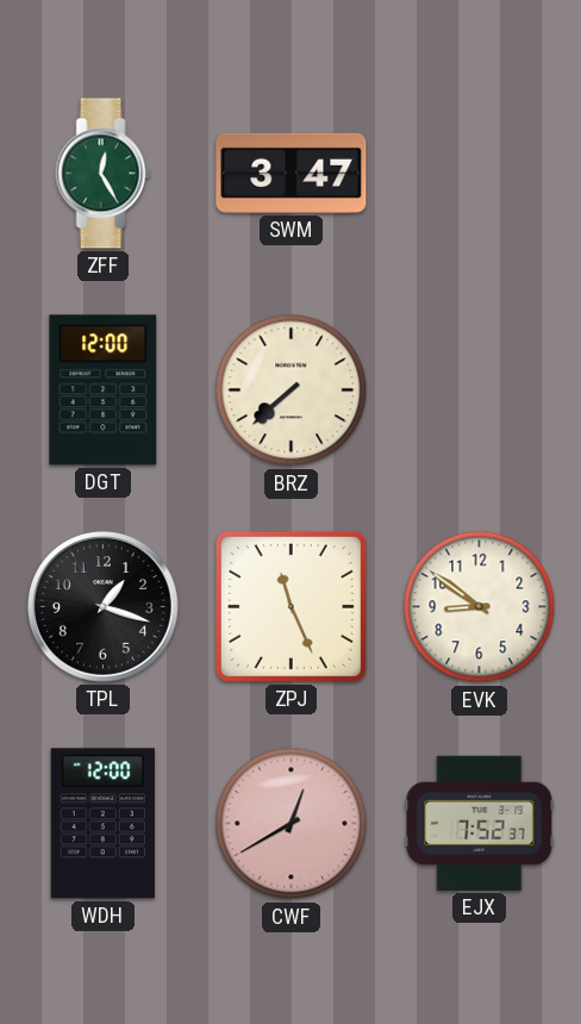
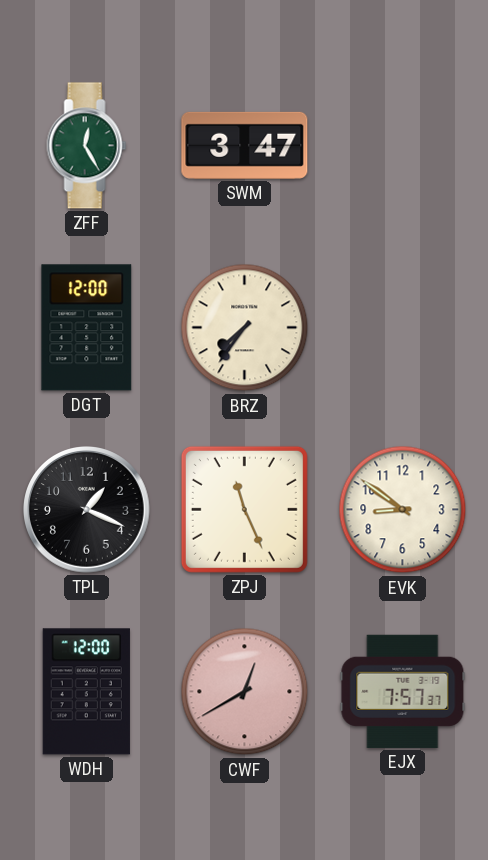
BRZ: 7:38 -> 7:36 (245, 328)
TPL: 1:18 -> 1:19 (87, 510)
EJX: 7:52 -> 7:57 (403, 691)
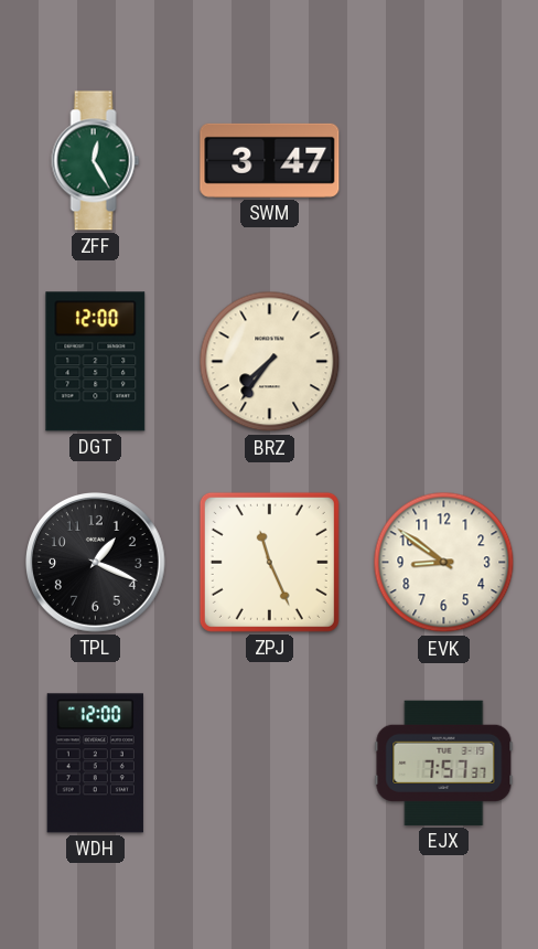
CWF: 12:40 -> none (245, 692)
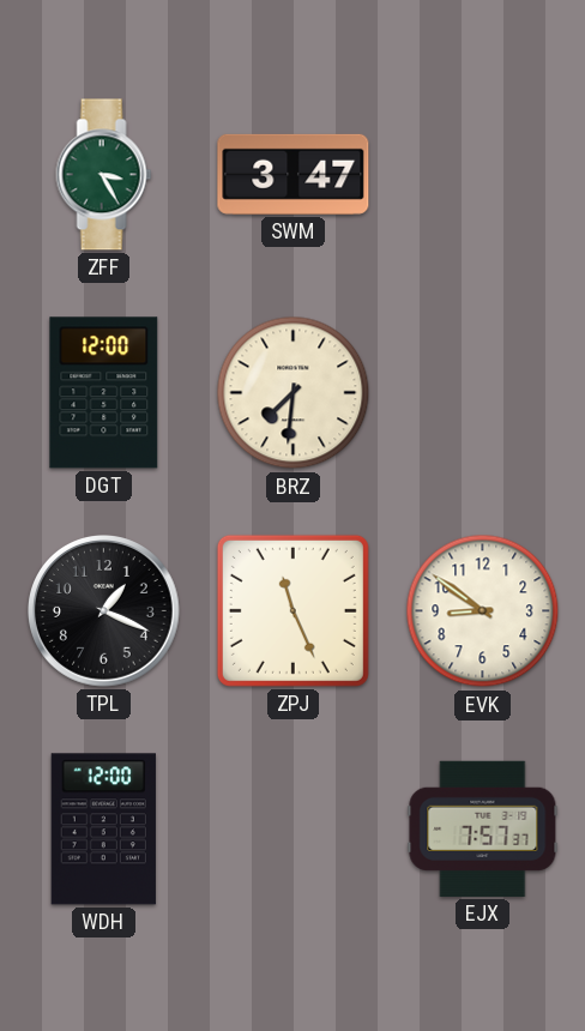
ZFF: 12:25 -> 3:25 (104, 175)
BRZ: 7:36 -> 7:31 (294, 393)
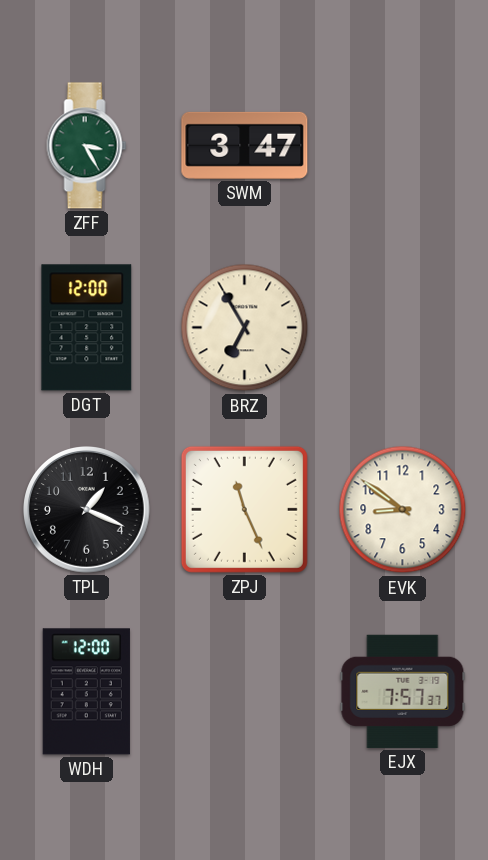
BRZ: 7:31 -> 6:55 (245, 328)
